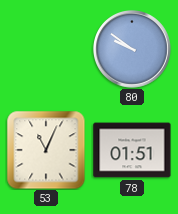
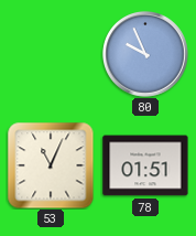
80: 9:51 -> 9:56 (146, 55)
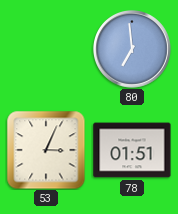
80: 9:56 -> 6:59 (133, 50)
53: 11:04 -> 3:04 (46, 150)
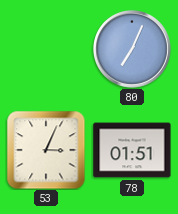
80: 6:59 -> 7:04 (133, 50)
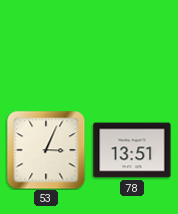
80: 7:04 -> none (133, 50)
78: 01:51 -> 13:51 (132, 150)
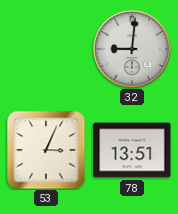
32: none -> 9:01 (133, 50)
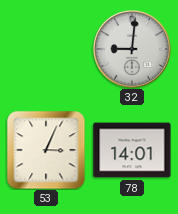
78: 13:51 -> 14:01 (132, 150)
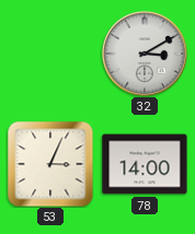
32: 9:01 -> 3:10 (146, 55)
78: 14:01 -> 14:00 (145, 164)
